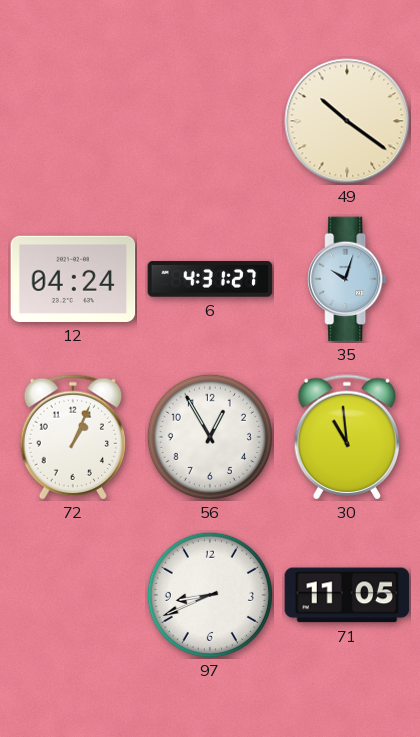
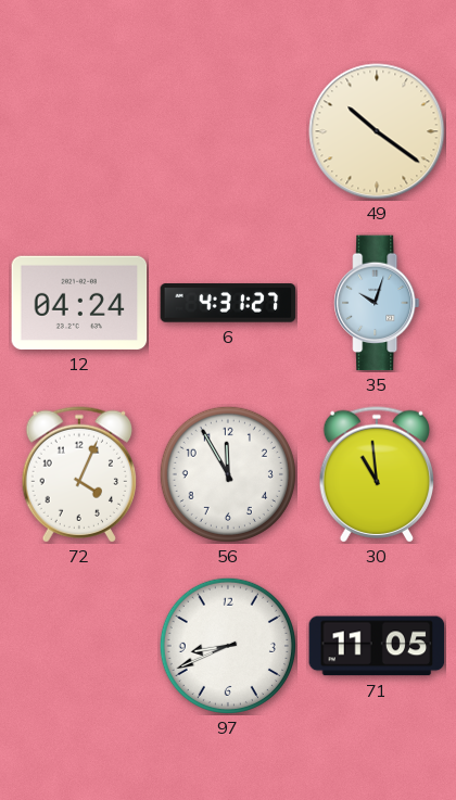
72: 1:04 -> 4:04 (79, 474)
56: 12:55 -> 11:55 (228, 474)
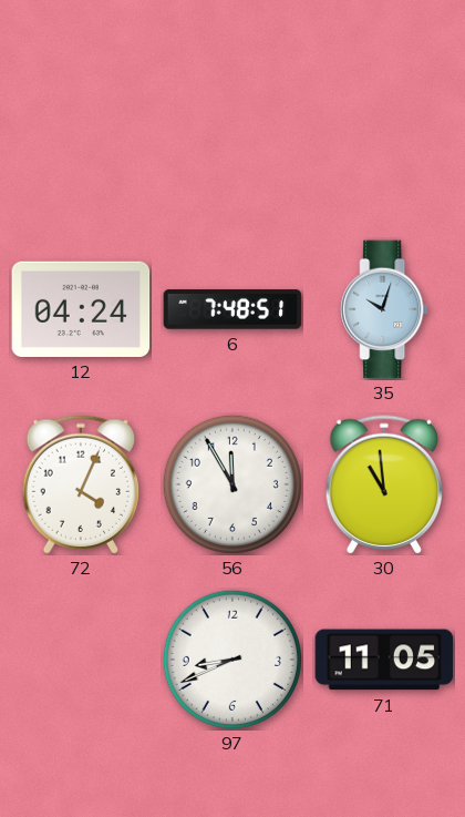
49: 10:21 -> none (377, 131)
6: 4:31 -> 7:48 (232, 309)
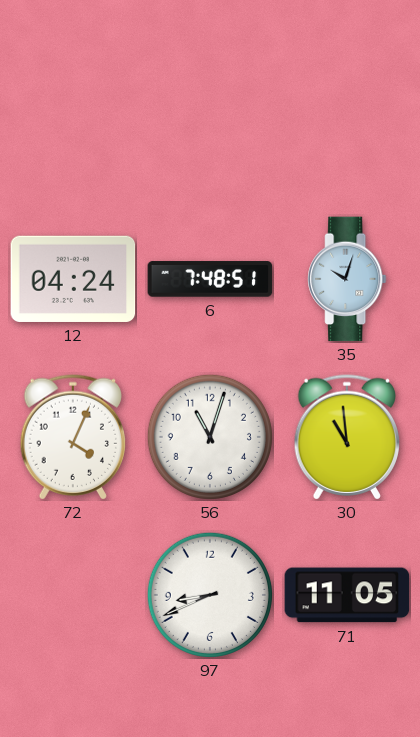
56: 11:55 -> 11:03 (210, 437)
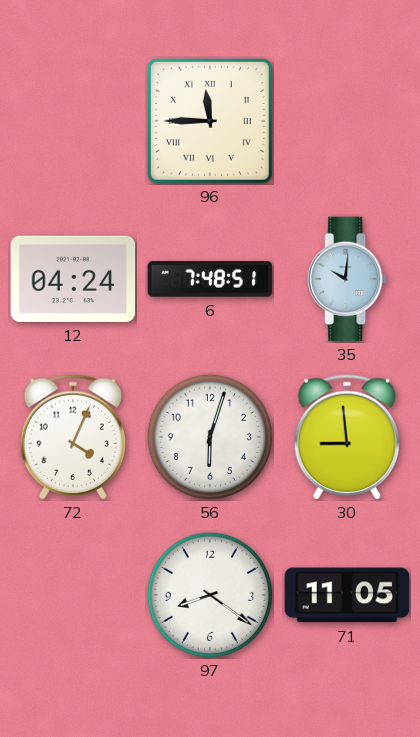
96: none -> 11:45 (210, 121)
35: 10:03 -> 10:01 (347, 279)
56: 11:03 -> 6:03 (210, 437)
30: 10:59 -> 8:59 (347, 437)
97: 8:41 -> 8:21 (210, 595)
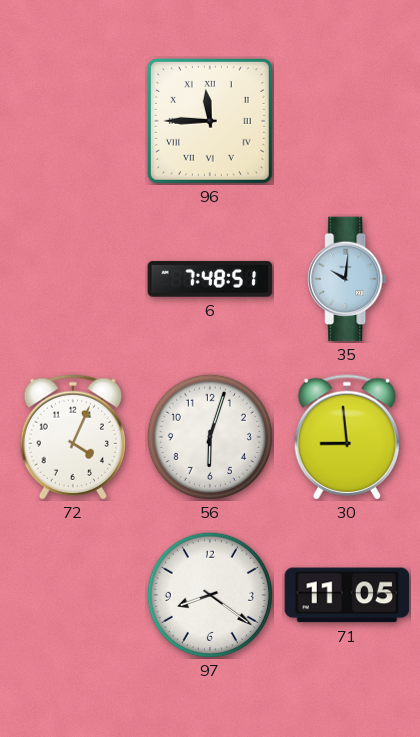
12: 04:24 -> none (73, 279)
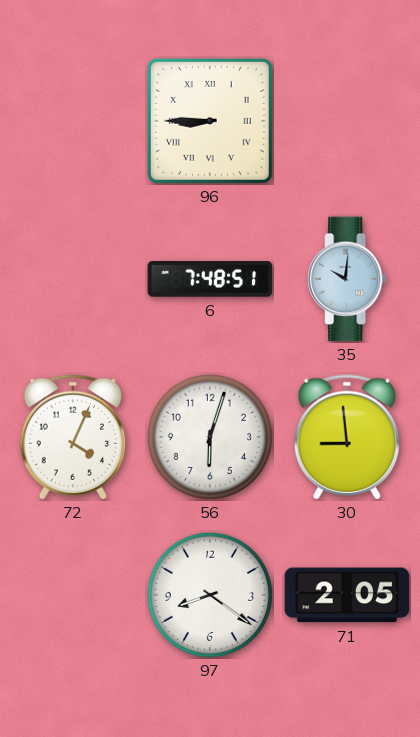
96: 11:45 -> 8:45 (210, 121)
71: 11:05 -> 2:05 (347, 595)
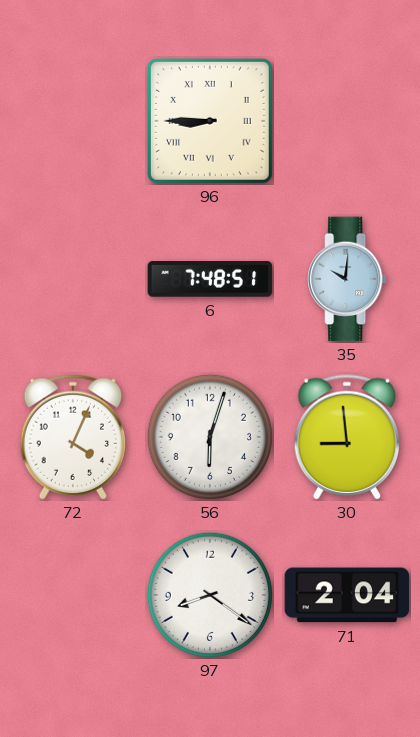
71: 2:05 -> 2:04 (347, 595)
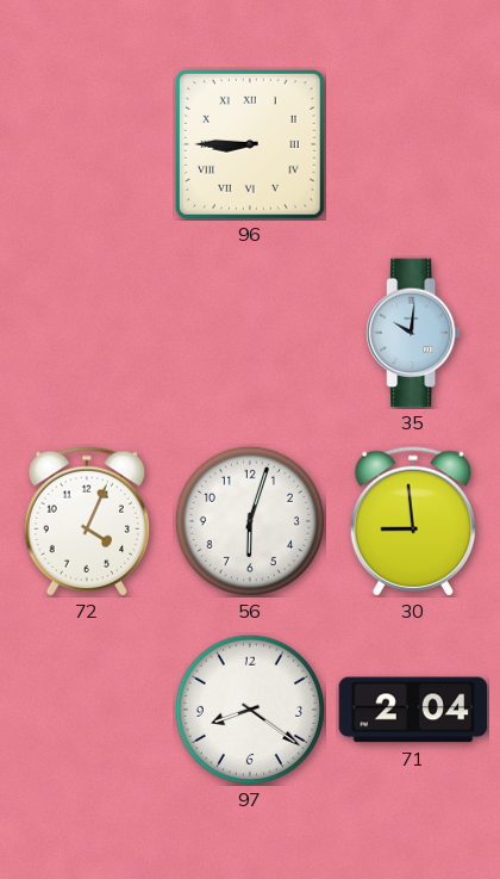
6: 7:48 -> none (210, 279)
